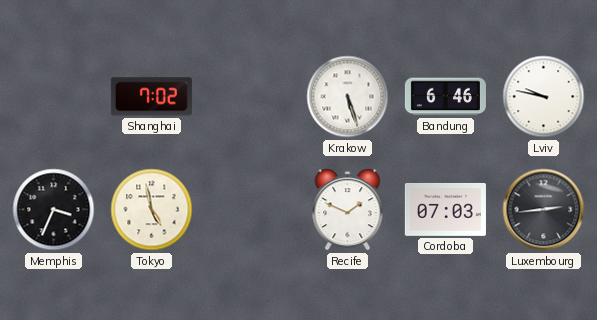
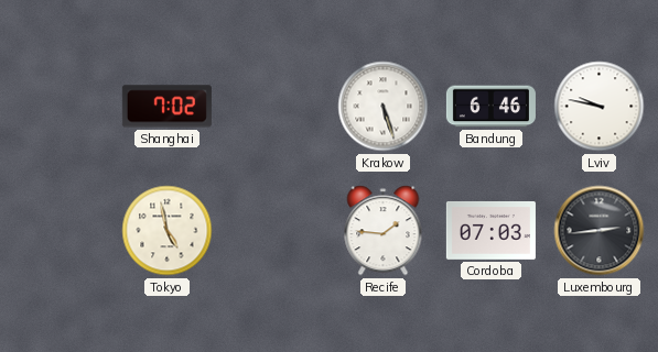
Memphis: 3:34 -> none (54, 210)
Recife: 1:49 -> 1:46 (384, 231)
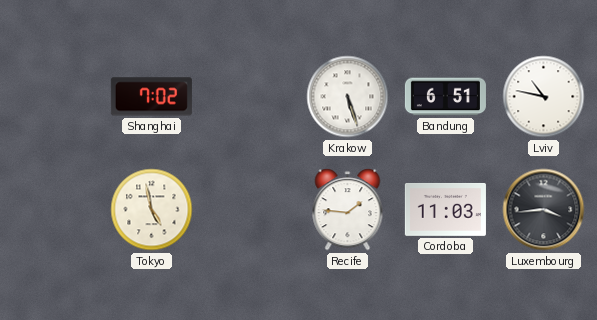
Bandung: 6:46 -> 6:51 (445, 97)
Lviv: 9:47 -> 10:47 (544, 97)
Cordoba: 07:03 -> 11:03 (445, 209)
Luxembourg: 2:44 -> 3:44 (544, 210)
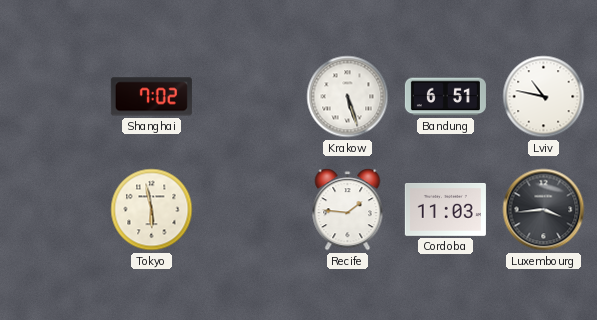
Tokyo: 4:58 -> 5:58 (152, 210)
